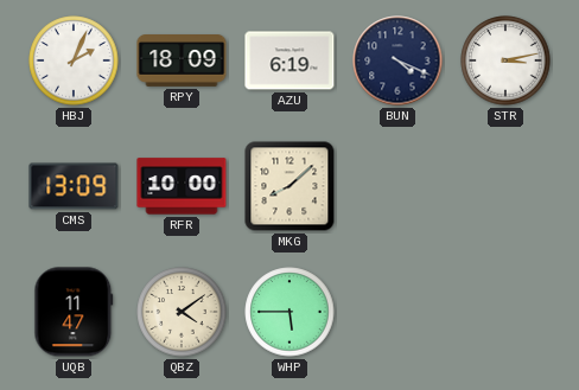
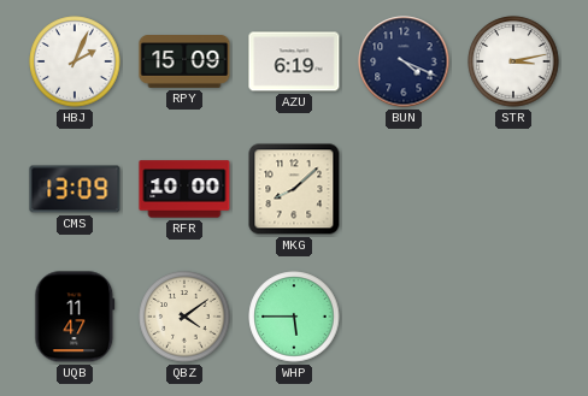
RPY: 18:09 -> 15:09 (184, 63)
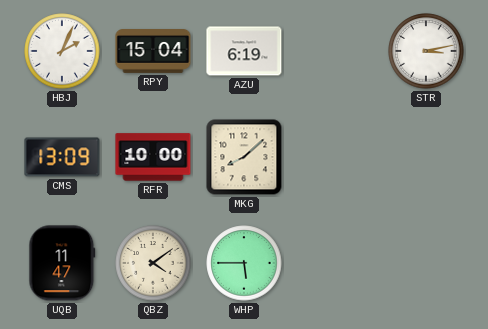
RPY: 15:09 -> 15:04 (153, 52)
BUN: 4:19 -> none (404, 61)
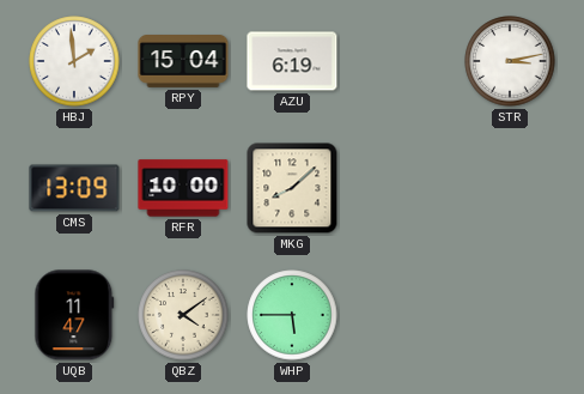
HBJ: 2:04 -> 1:59 (74, 61)
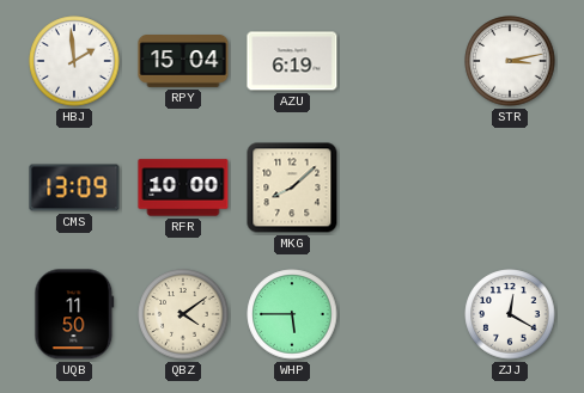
UQB: 11:47 -> 11:50 (74, 314)
ZJJ: none -> 12:20 (510, 314)
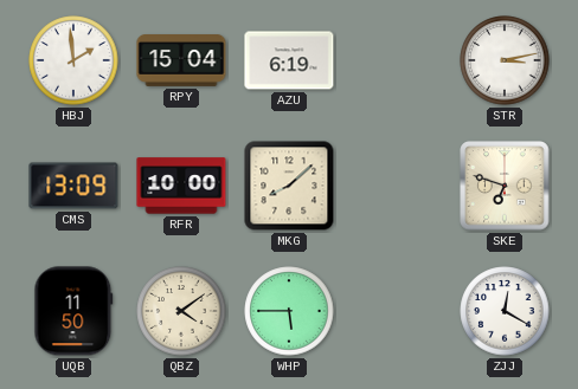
SKE: none -> 6:48 (505, 186)
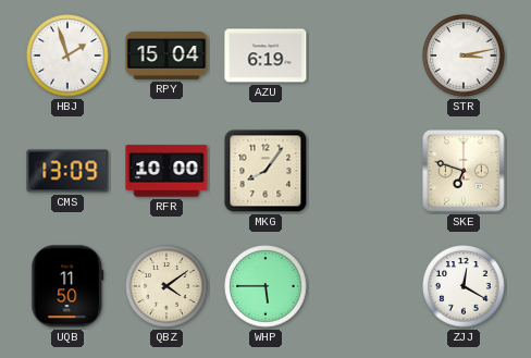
HBJ: 1:59 -> 1:57 (67, 55)
MKG: 8:08 -> 8:06 (265, 171)
